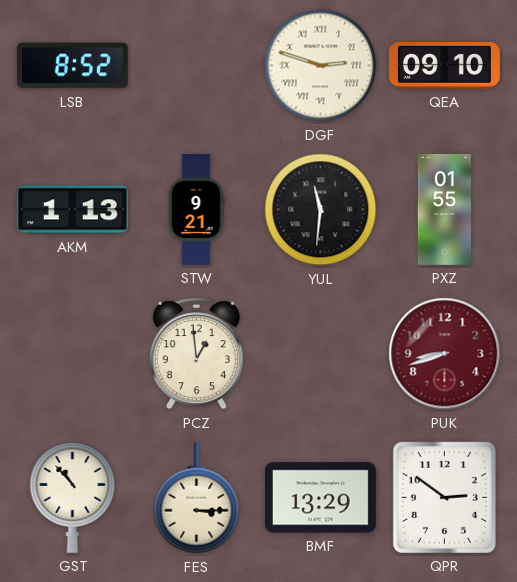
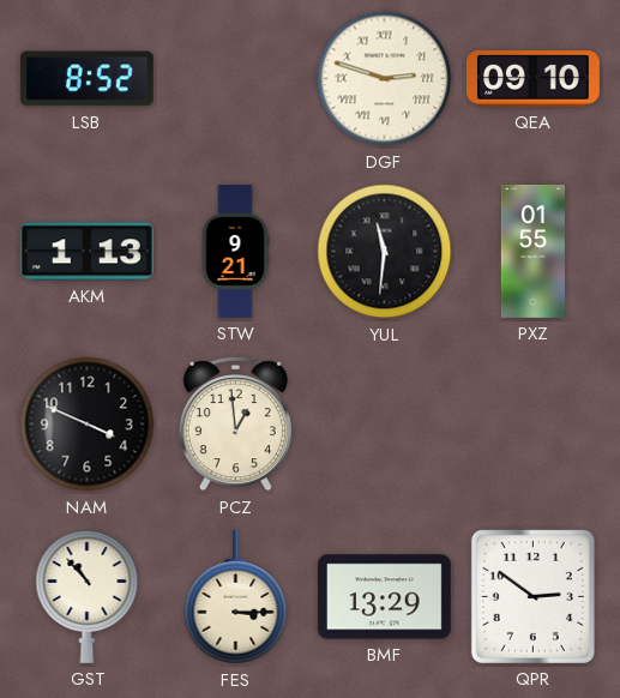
NAM: none -> 3:49 (88, 425)
PUK: 8:42 -> none (445, 354)
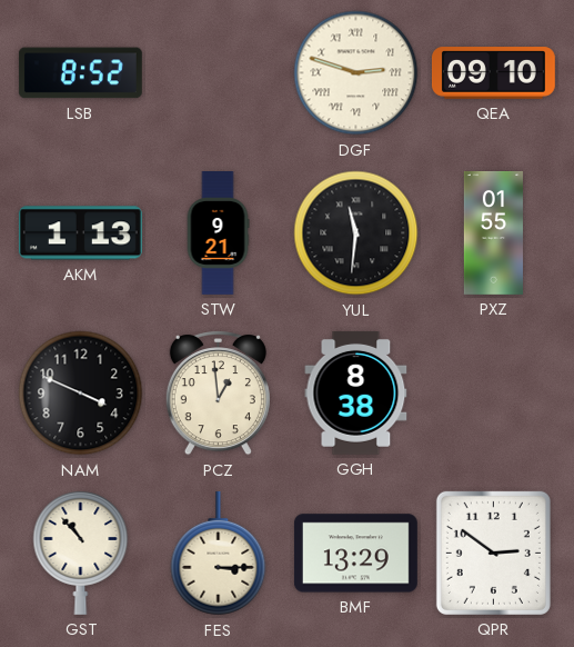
GGH: none -> 8:38 (356, 392)
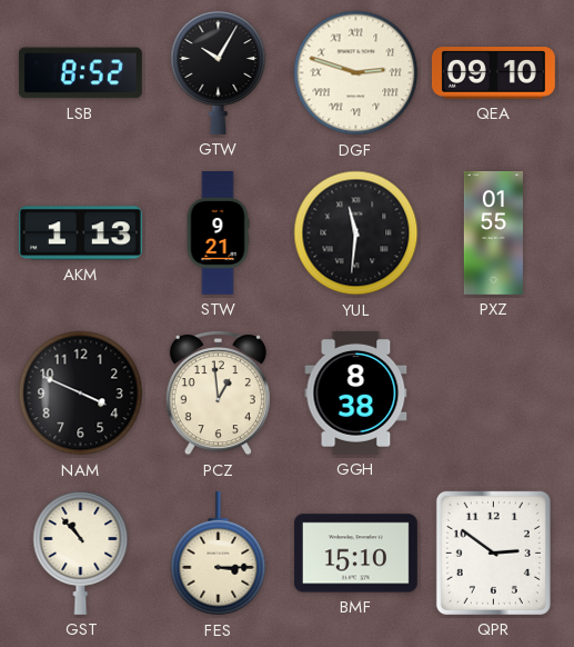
GTW: none -> 10:05 (219, 72)
BMF: 13:29 -> 15:10 (355, 554)
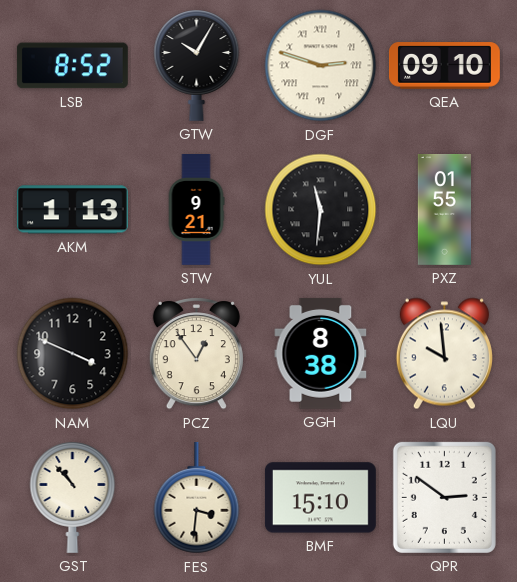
PCZ: 12:59 -> 12:54 (196, 354)
LQU: none -> 9:59 (444, 354)
FES: 3:15 -> 3:31 (197, 498)
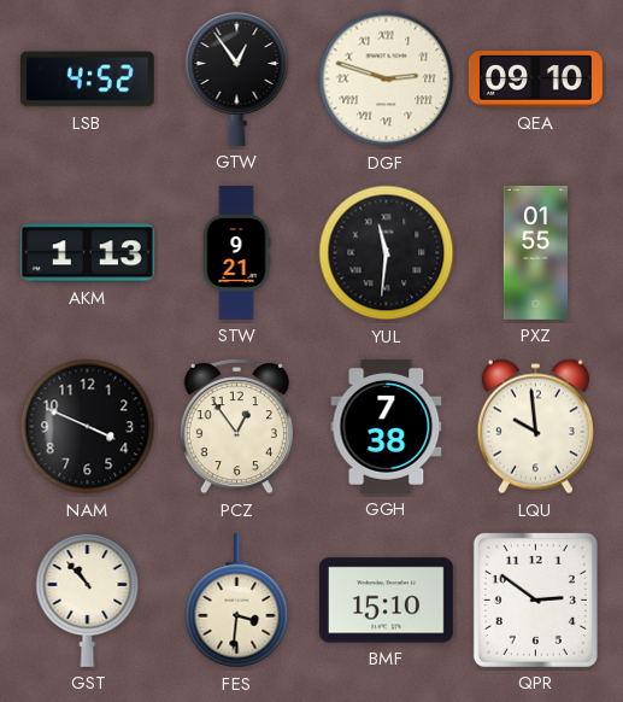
LSB: 8:52 -> 4:52 (87, 80)
GTW: 10:05 -> 12:54 (237, 78)
GGH: 8:38 -> 7:38 (387, 426)
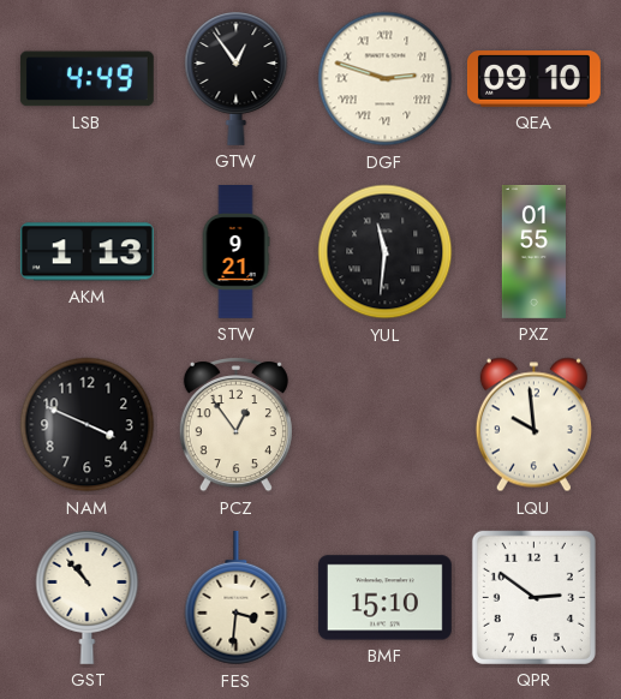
LSB: 4:52 -> 4:49 (86, 79)
GGH: 7:38 -> none (387, 426)
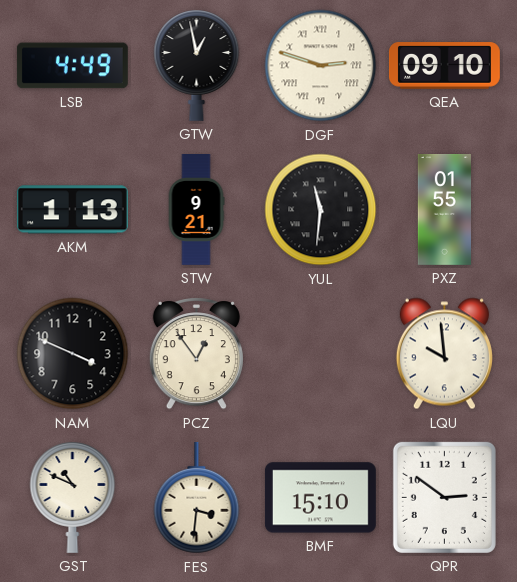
GTW: 12:54 -> 12:58 (197, 65)
GST: 10:53 -> 10:49 (73, 497)
